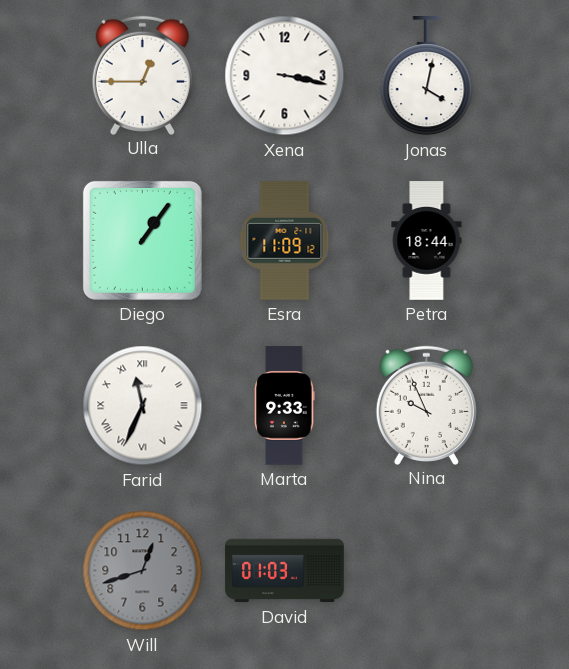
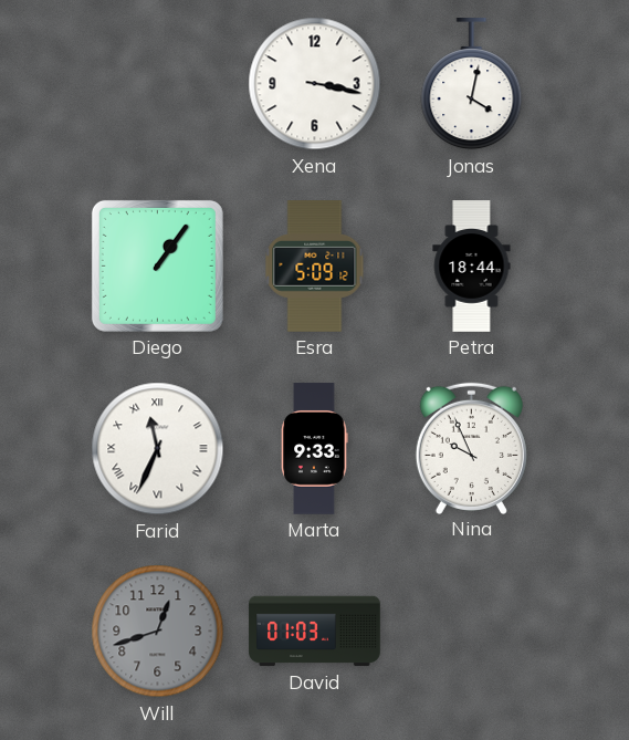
Ulla: 12:45 -> none (142, 75)
Esra: 11:09 -> 5:09 (315, 267)
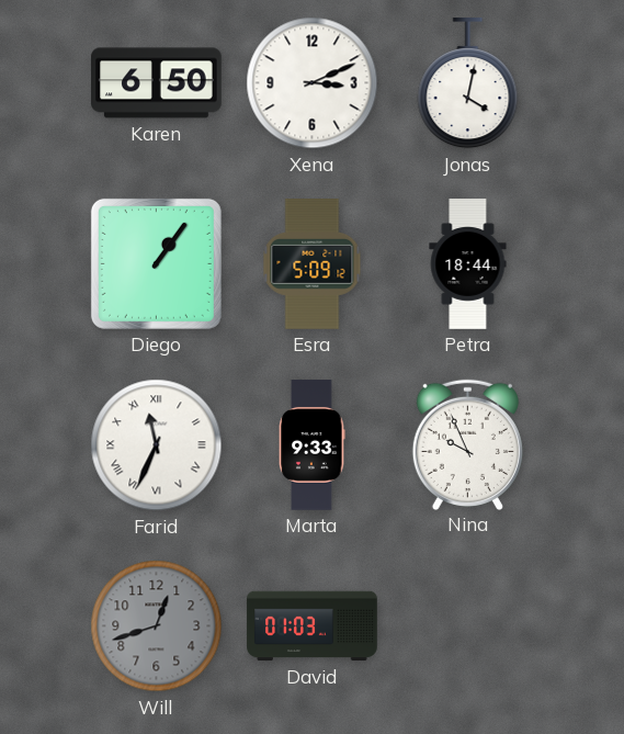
Karen: none -> 6:50 (157, 83)
Xena: 3:17 -> 3:11 (313, 83)
